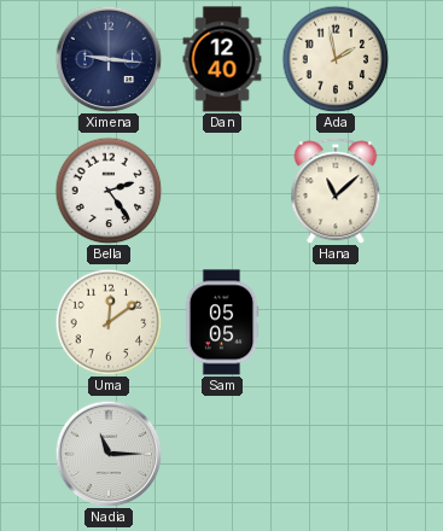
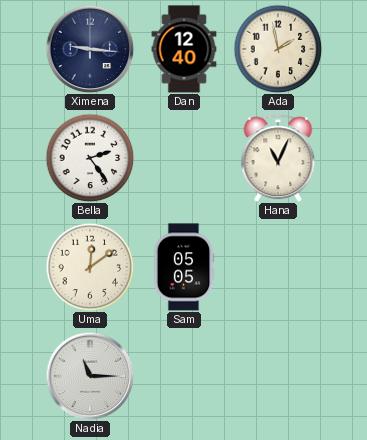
Hana: 11:08 -> 11:04 (278, 158)
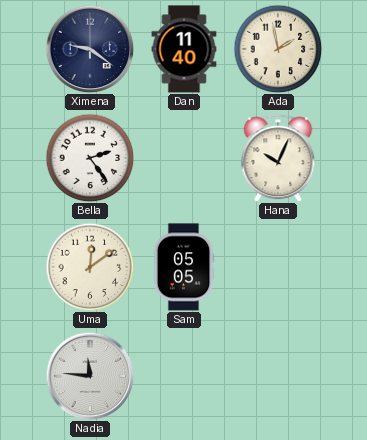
Ximena: 9:16 -> 9:21 (90, 49)
Dan: 12:40 -> 11:40 (184, 49)
Hana: 11:04 -> 10:04 (278, 158)
Nadia: 11:15 -> 11:46 (90, 376)
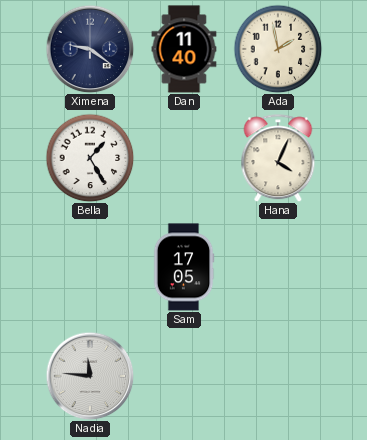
Bella: 2:24 -> 1:25 (90, 158)
Hana: 10:04 -> 4:04 (278, 158)
Uma: 12:09 -> none (90, 267)
Sam: 05:05 -> 17:05 (184, 267)
